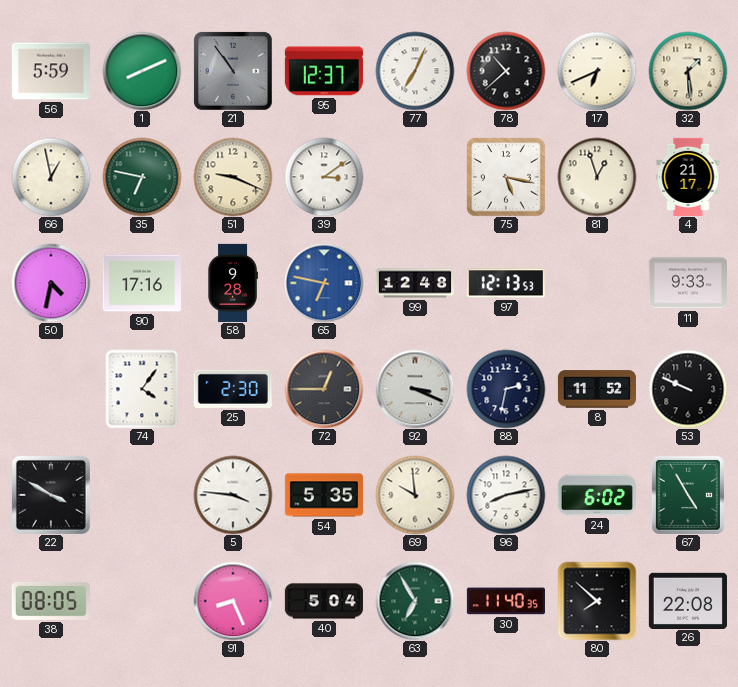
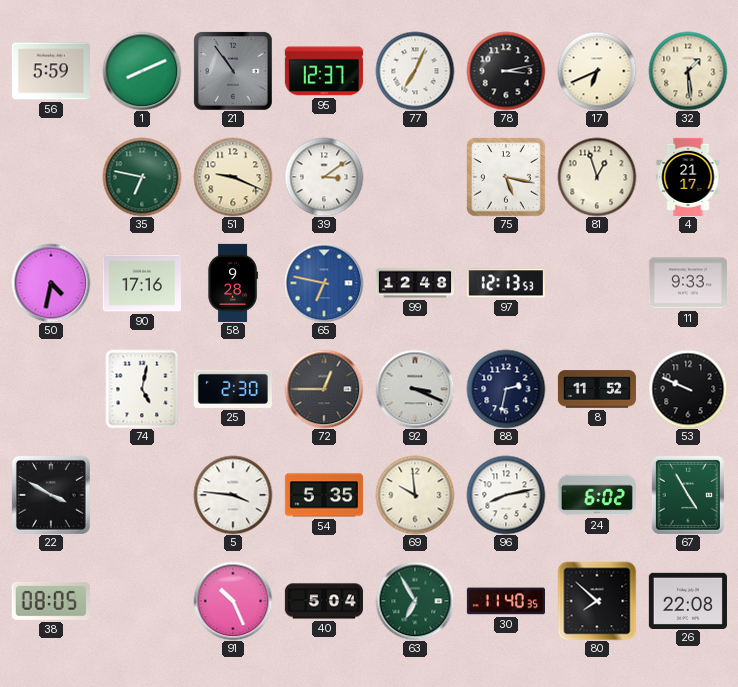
78: 10:38 -> 3:13 (506, 71)
66: 12:58 -> none (51, 177)
74: 4:06 -> 5:02 (142, 389)
91: 8:26 -> 10:26 (233, 601)
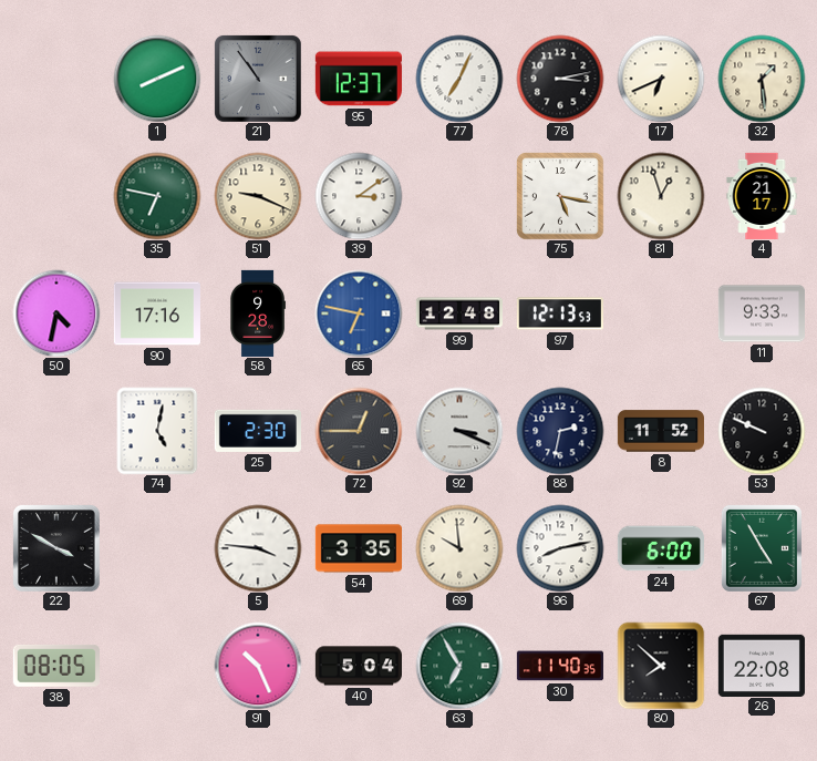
56: 5:59 -> none (51, 71)
54: 5:35 -> 3:35 (359, 548)
24: 6:02 -> 6:00 (661, 548)
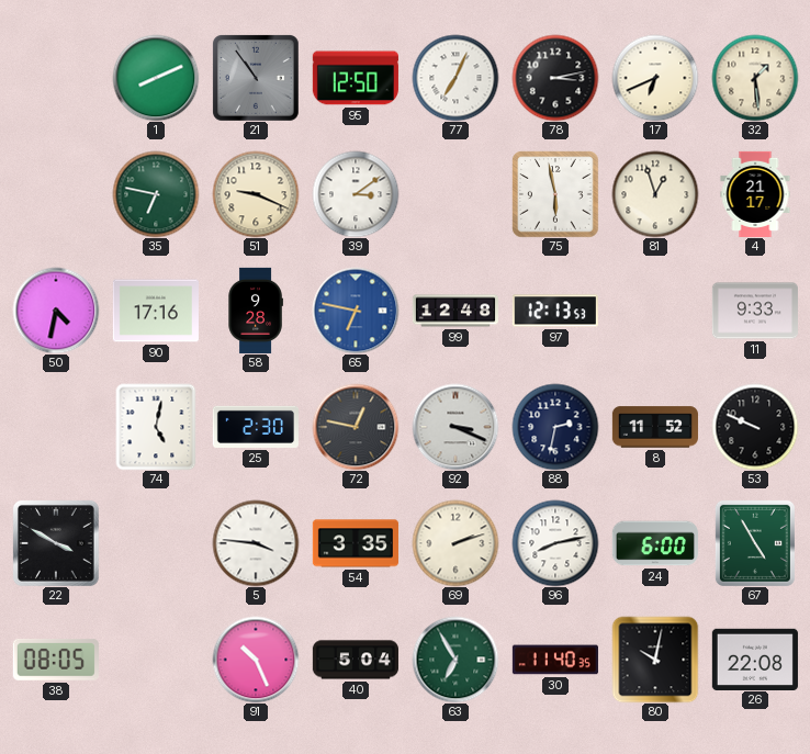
95: 12:37 -> 12:50 (356, 78)
75: 5:17 -> 5:58 (555, 194)
72: 12:45 -> 12:47 (356, 427)
69: 9:59 -> 2:12 (455, 543)
80: 7:52 -> 10:02 (655, 660)
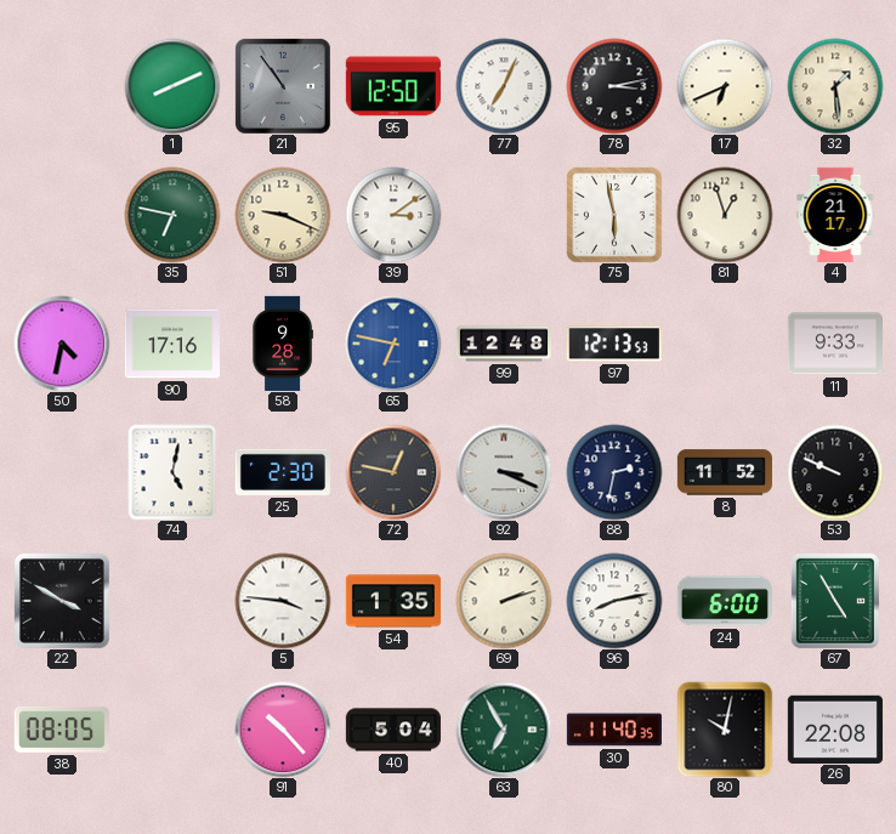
54: 3:35 -> 1:35 (393, 601)
91: 10:26 -> 10:23 (283, 730)
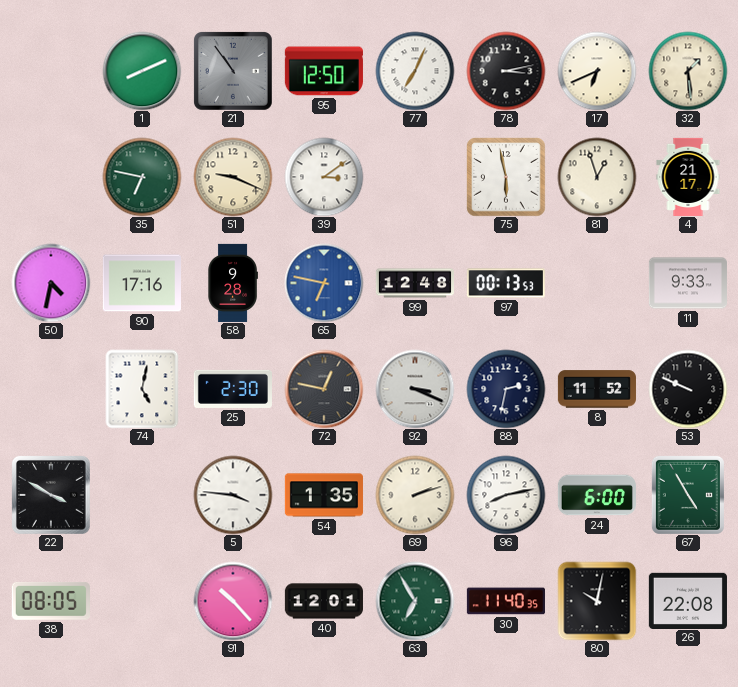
97: 12:13 -> 00:13 (506, 283)
40: 5:04 -> 12:01 (323, 601)
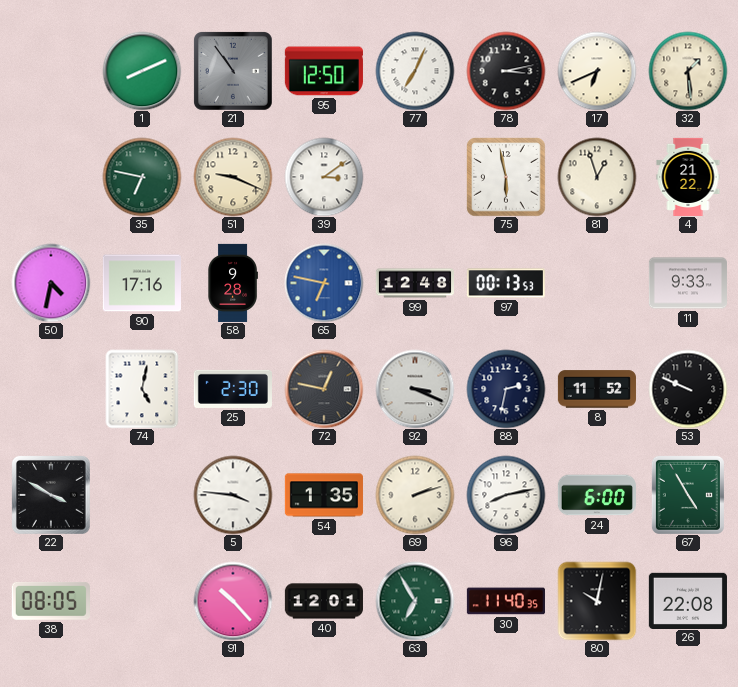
4: 21:17 -> 21:22 (688, 177)
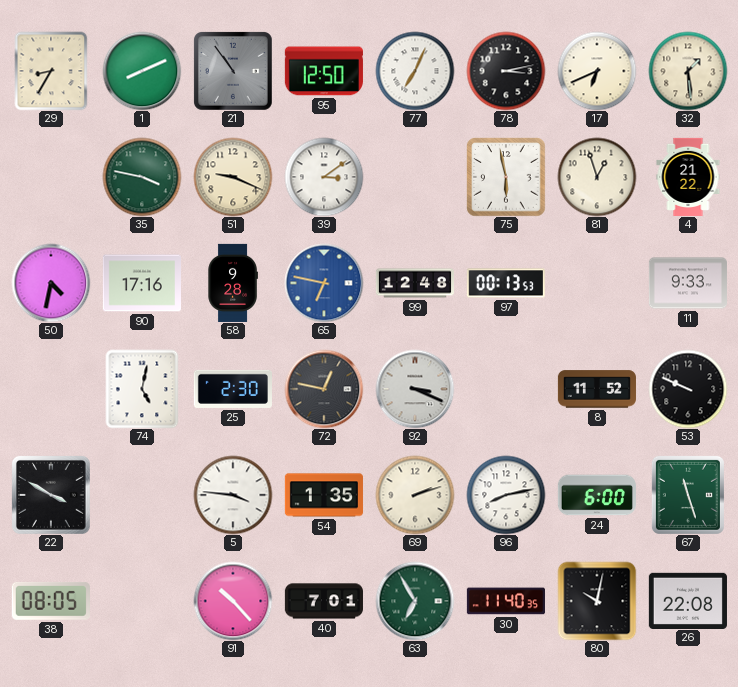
29: none -> 8:35 (51, 71)
35: 6:47 -> 3:47 (142, 177)
88: 2:32 -> none (506, 389)
67: 4:55 -> 11:27 (688, 495)
40: 12:01 -> 7:01 (323, 601)
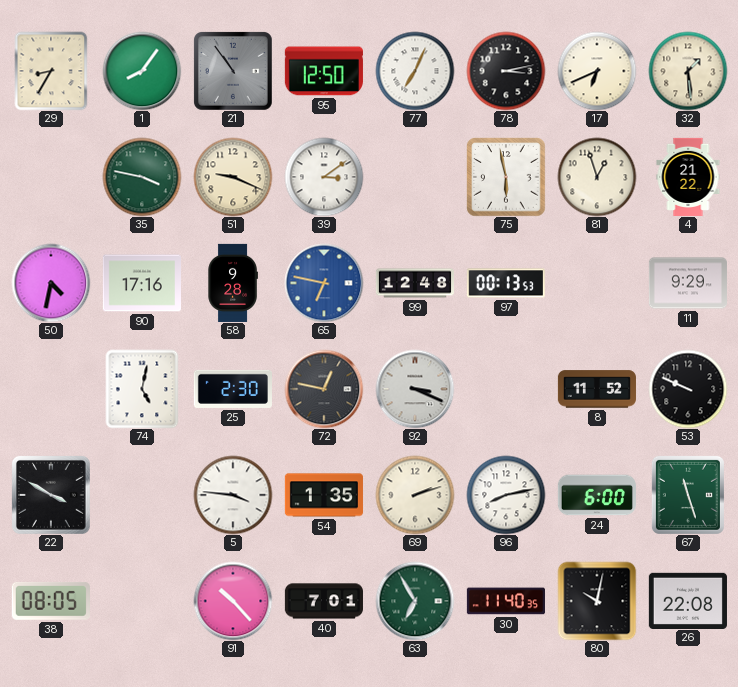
1: 8:11 -> 8:06 (142, 71)
11: 9:33 -> 9:29 (688, 283)
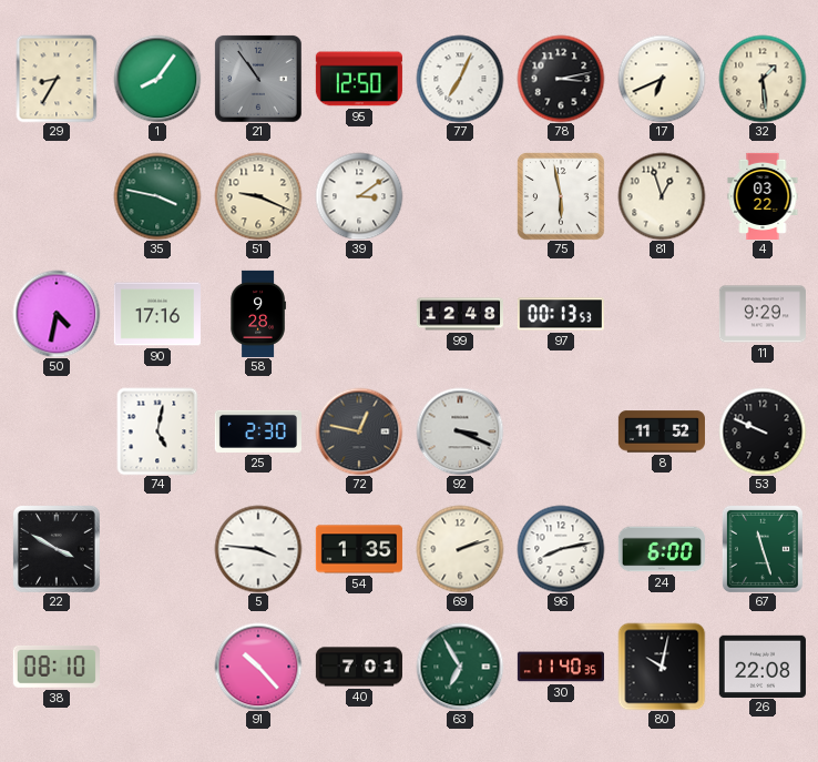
4: 21:22 -> 03:22 (763, 196)
65: 6:47 -> none (324, 283)
38: 08:05 -> 08:10 (57, 667)
